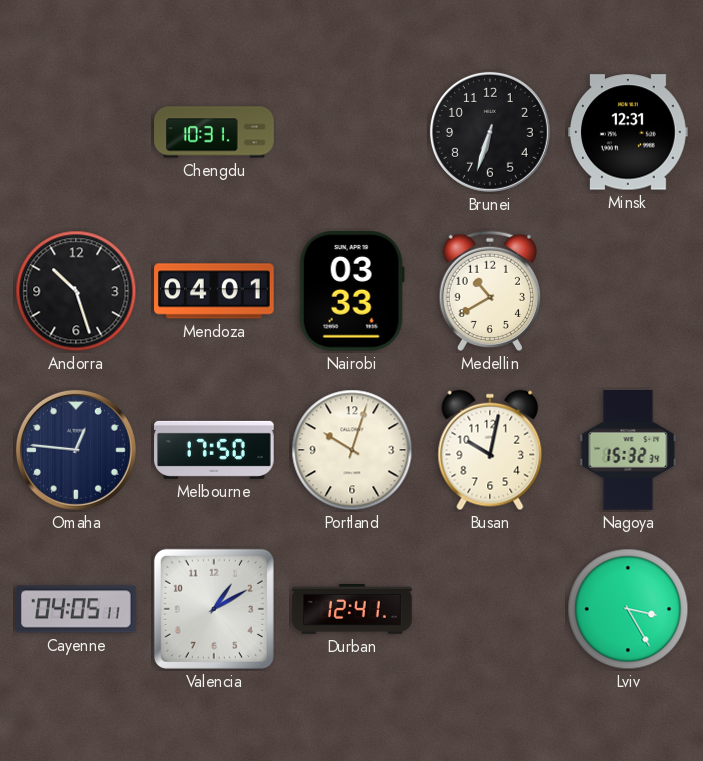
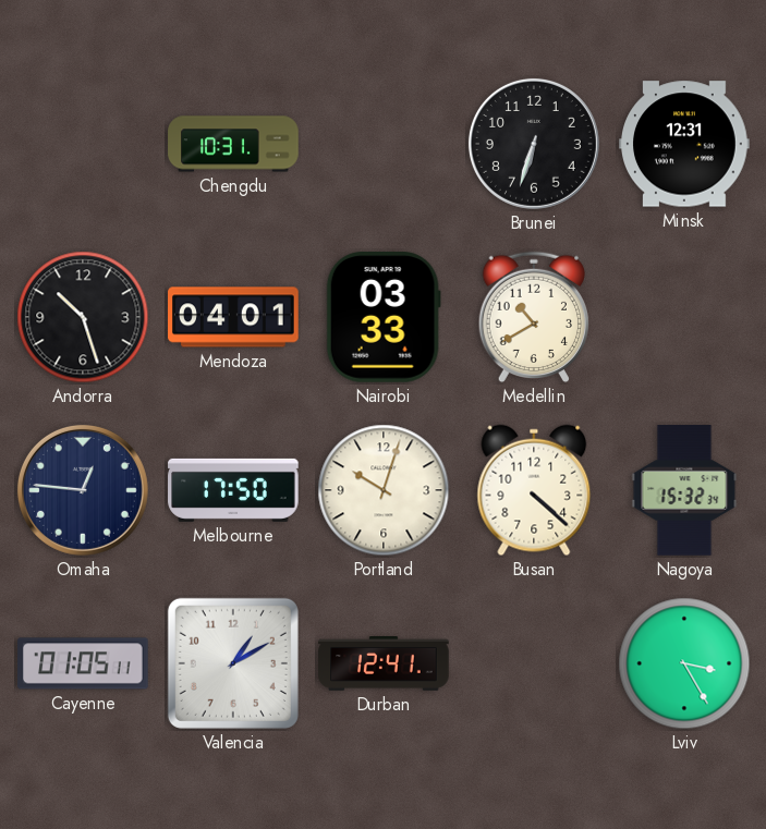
Busan: 10:02 -> 4:22 (534, 490)
Cayenne: 04:05 -> 01:05 (83, 663)
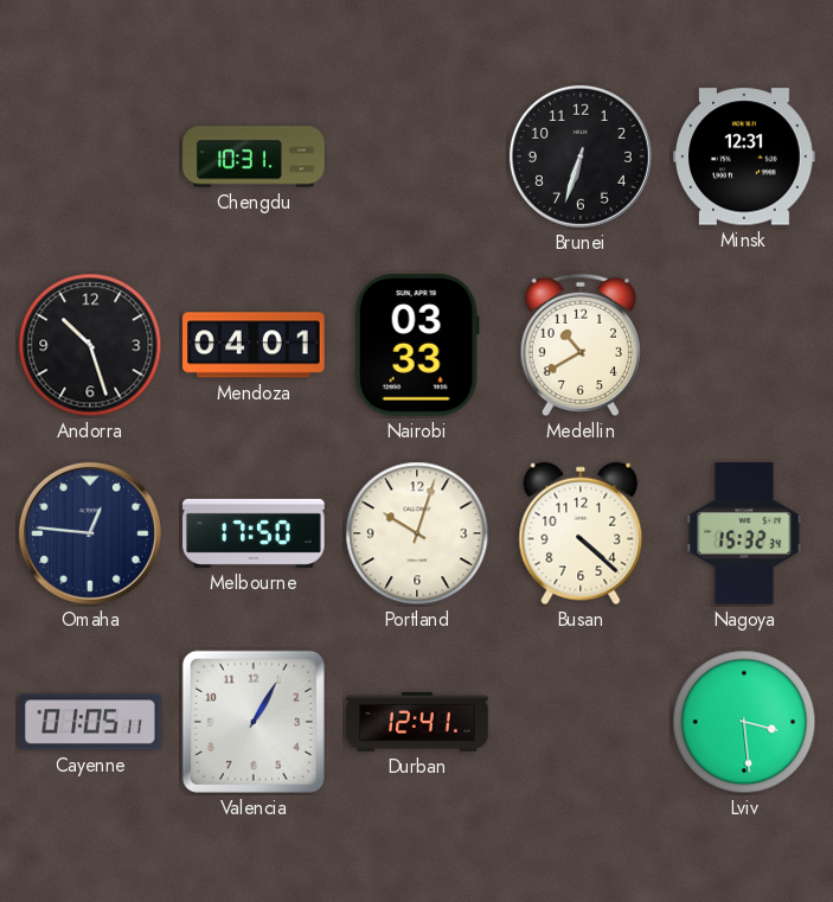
Valencia: 1:10 -> 1:05 (254, 722)
Lviv: 3:25 -> 3:29 (744, 722)
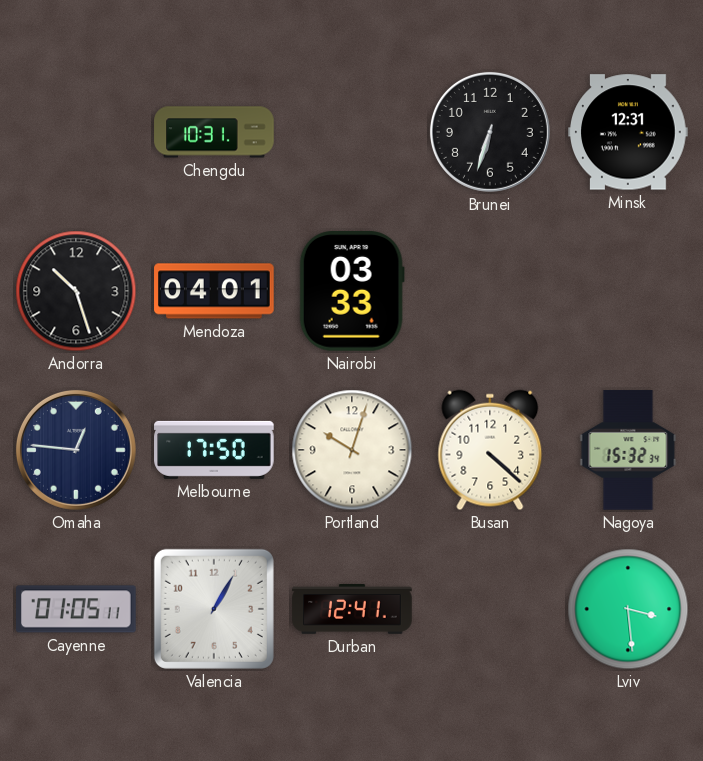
Medellin: 10:40 -> none (579, 345)
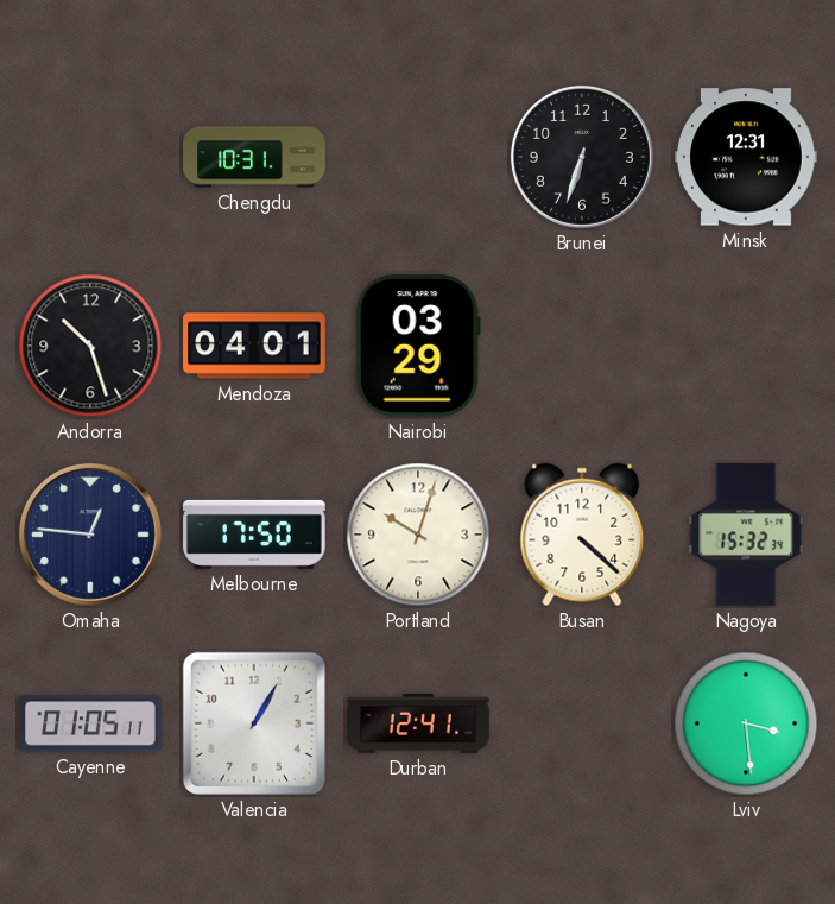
Nairobi: 03:33 -> 03:29 (418, 347)
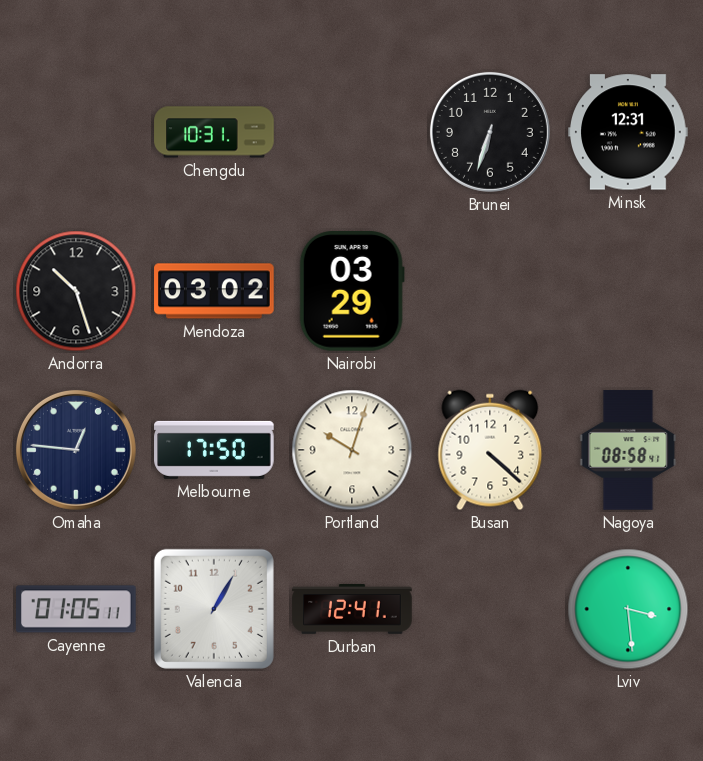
Mendoza: 04:01 -> 03:02 (214, 291)
Nagoya: 15:32 -> 08:58 (628, 450)
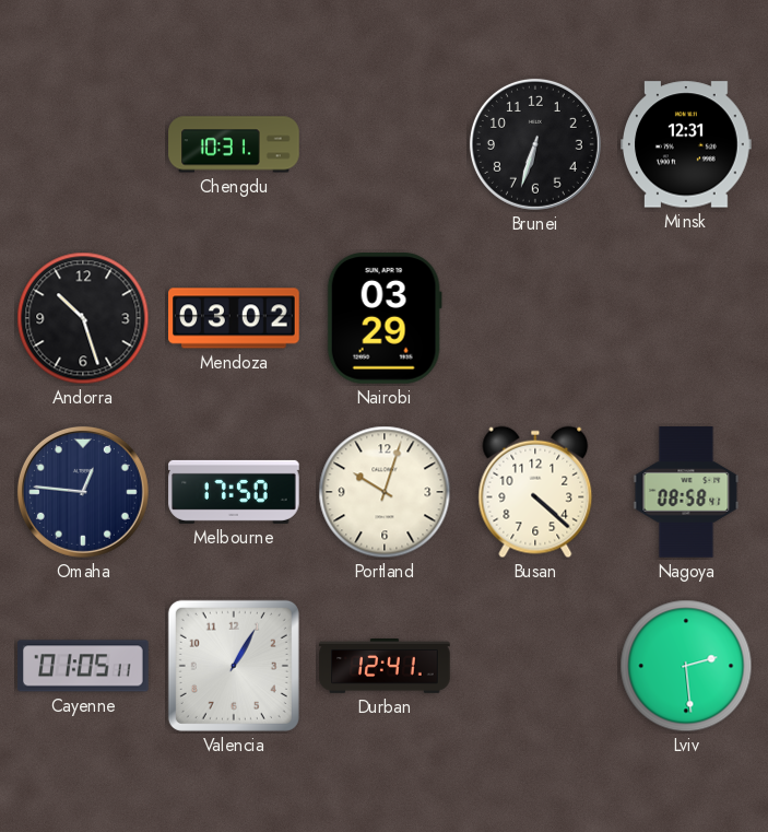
Lviv: 3:29 -> 2:29 (686, 666)
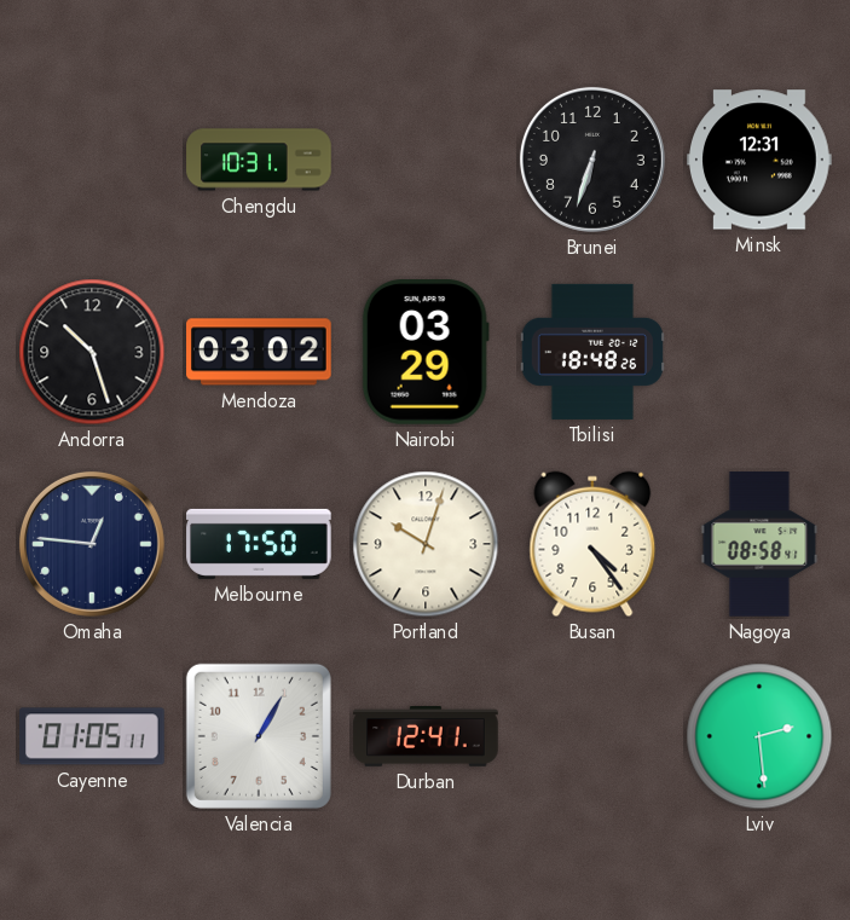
Tbilisi: none -> 18:48 (592, 352)
Busan: 4:22 -> 4:24 (592, 544)
